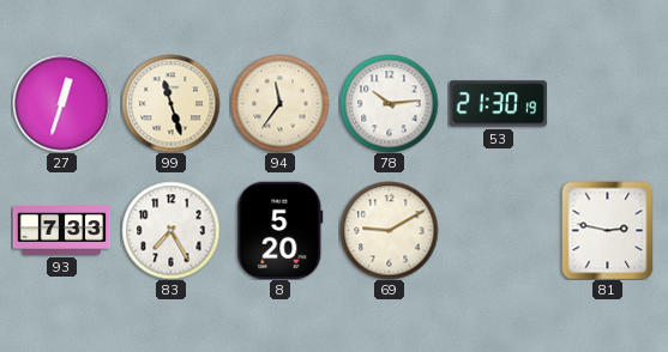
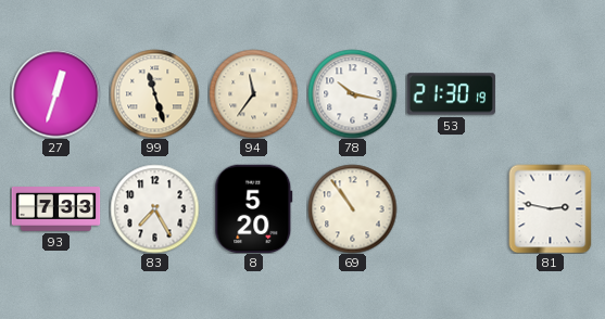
78: 10:14 -> 10:17 (352, 93)
69: 9:10 -> 10:54 (352, 208)
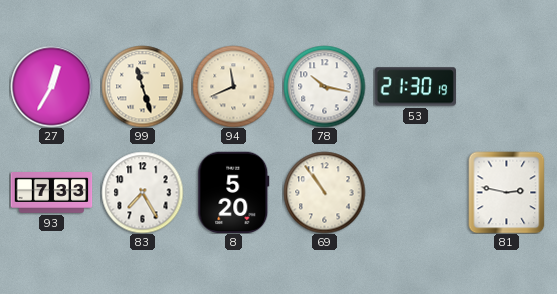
27: 12:33 -> 12:35 (51, 86)
94: 11:36 -> 11:41 (233, 86)
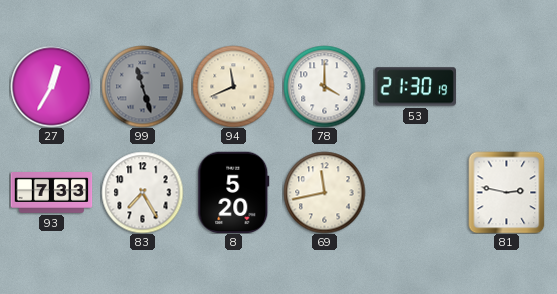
99 dial: cream -> grey (142, 86)
78: 10:17 -> 4:00 (324, 86)
69: 10:54 -> 11:43 (324, 192)
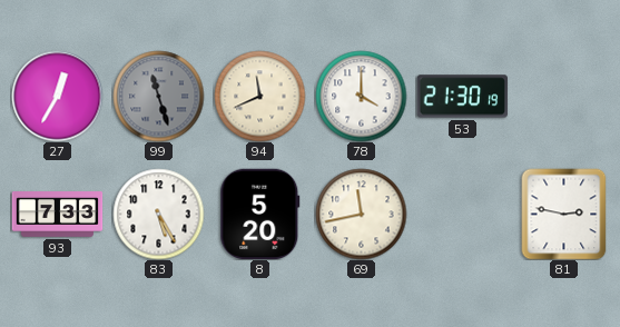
83: 7:25 -> 5:25 (158, 214)
